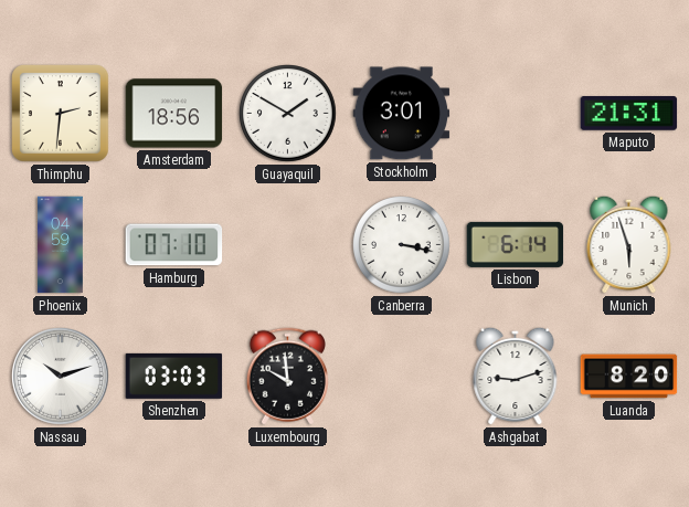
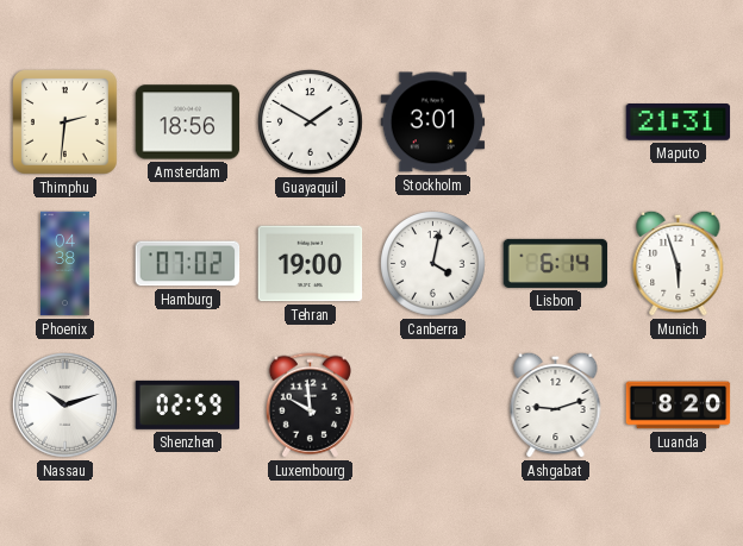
Phoenix: 04:59 -> 04:38 (65, 264)
Hamburg: 07:10 -> 07:02 (188, 264)
Tehran: none -> 19:00 (311, 264)
Canberra: 3:17 -> 4:02 (433, 264)
Shenzhen: 03:03 -> 02:59 (188, 404)
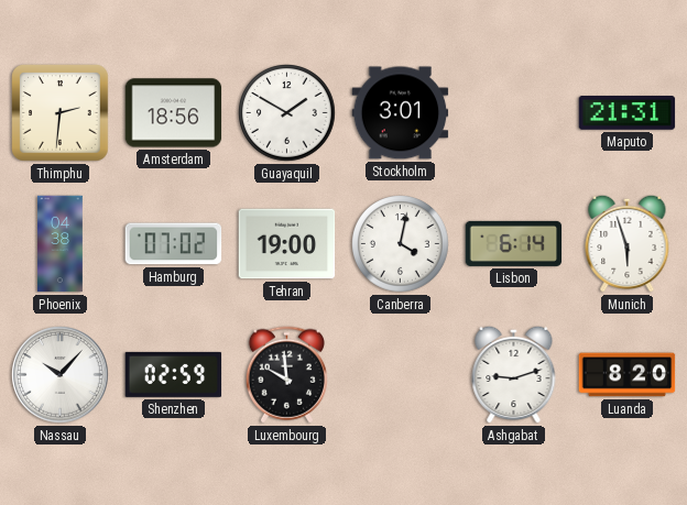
Nassau: 10:12 -> 10:07 (61, 375)
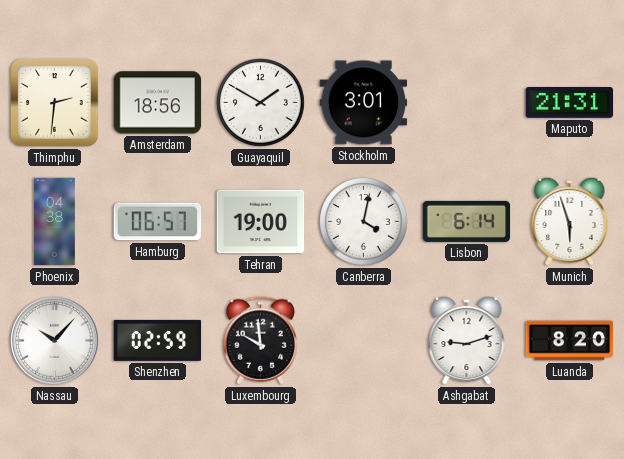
Hamburg: 07:02 -> 06:57 (158, 222)
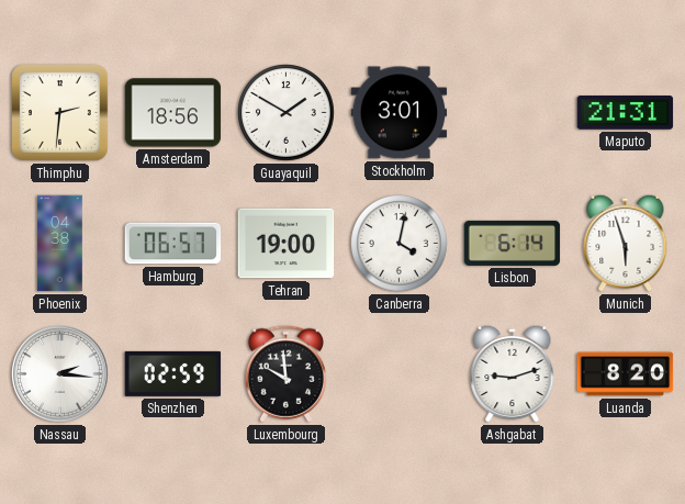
Nassau: 10:07 -> 2:16 (60, 374)
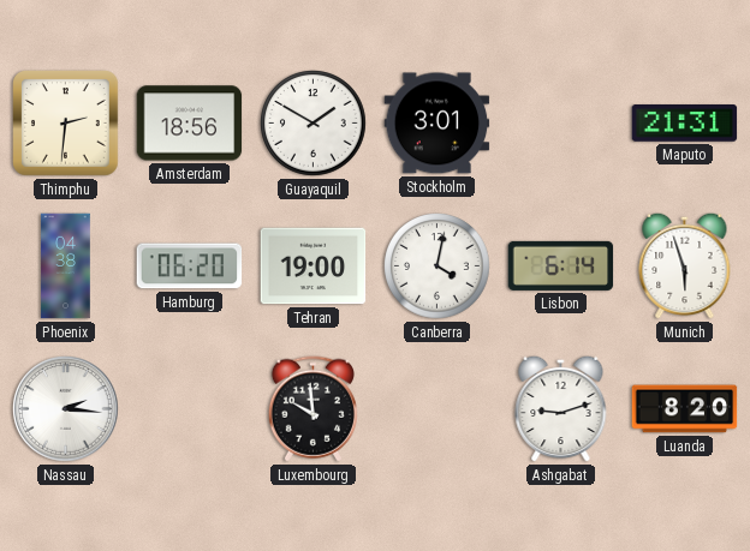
Hamburg: 06:57 -> 06:20 (190, 266)
Shenzhen: 02:59 -> none (173, 373)
